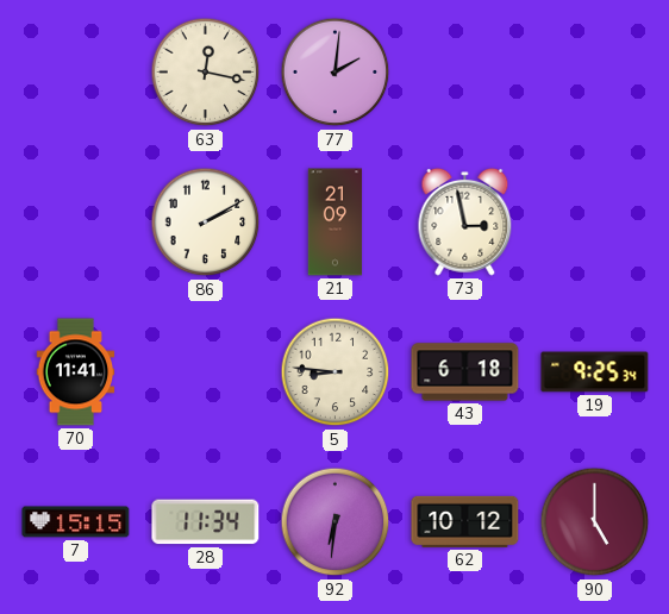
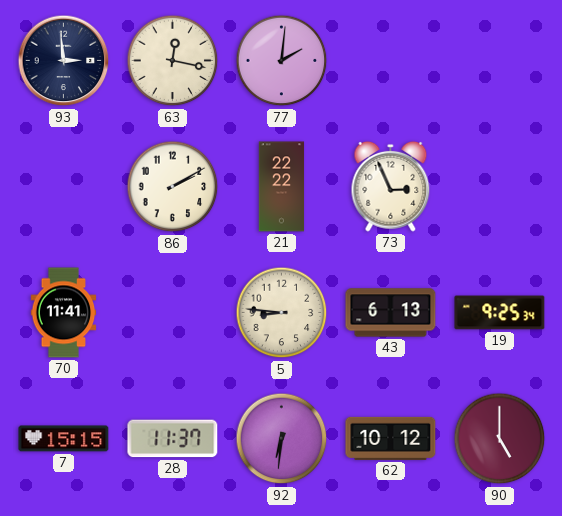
93: none -> 2:59 (64, 61)
21: 21:09 -> 22:22 (282, 187)
73: 2:58 -> 2:56 (391, 186)
43: 6:18 -> 6:13 (391, 313)
28: 11:34 -> 11:37 (173, 439)
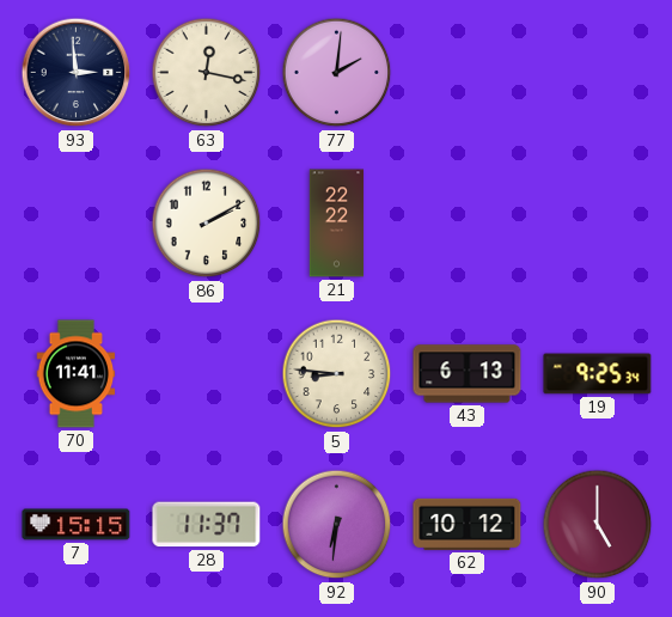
73: 2:56 -> none (391, 186)
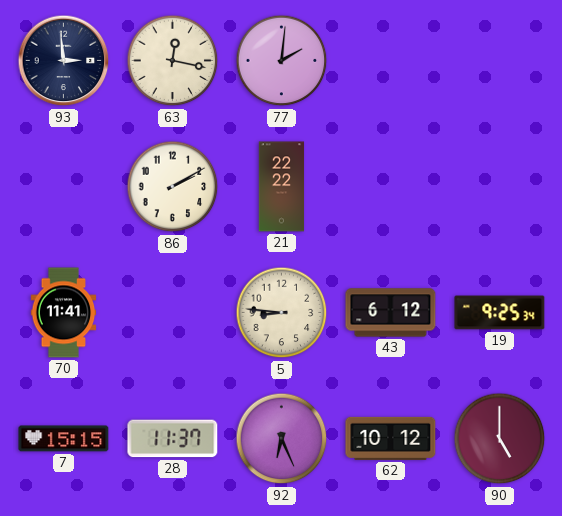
43: 6:13 -> 6:12 (391, 313)
92: 6:31 -> 6:26 (282, 439)
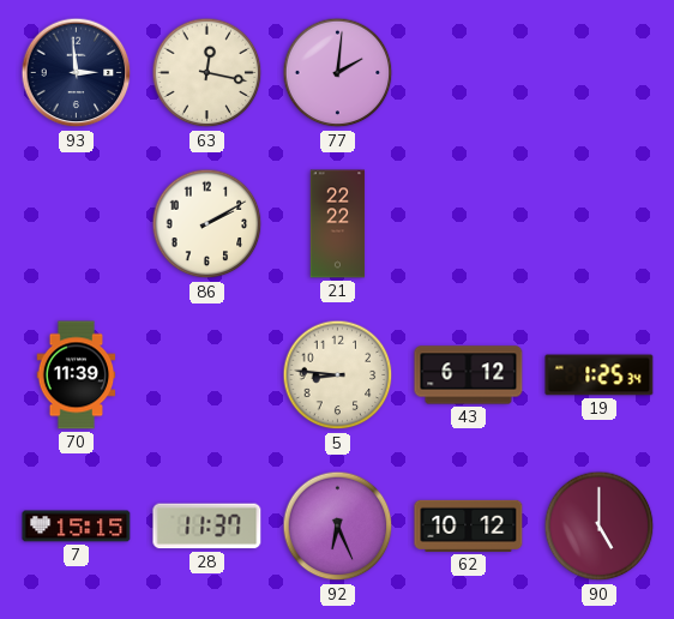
70: 11:41 -> 11:39 (77, 375)
19: 9:25 -> 1:25 (600, 375)
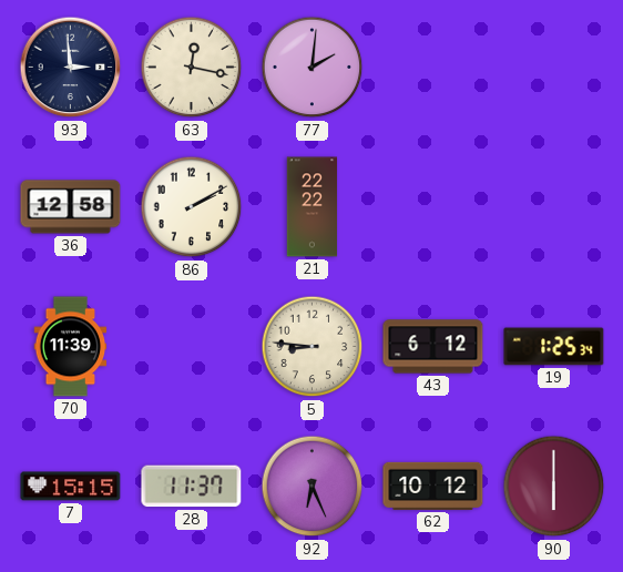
36: none -> 12:58 (71, 207)
90: 5:00 -> 6:00 (554, 487)
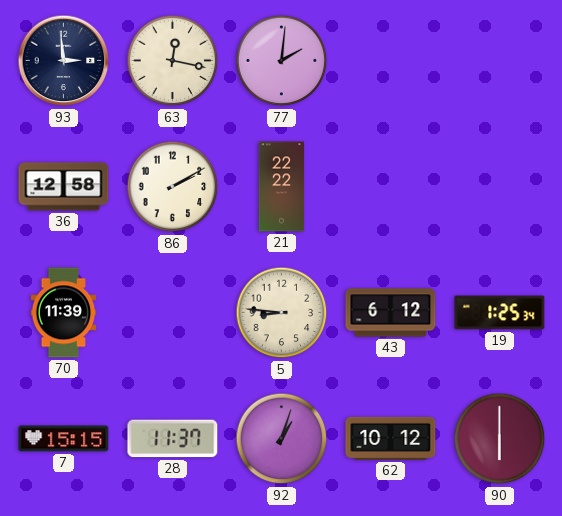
92: 6:26 -> 1:03 (282, 439)
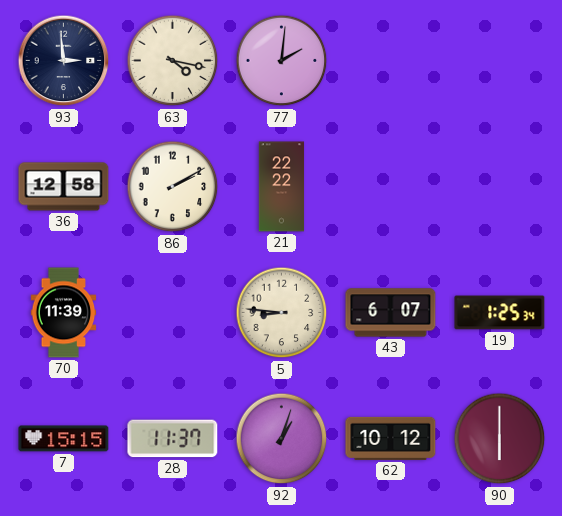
63: 12:17 -> 4:17 (173, 61)
43: 6:12 -> 6:07 (391, 313)
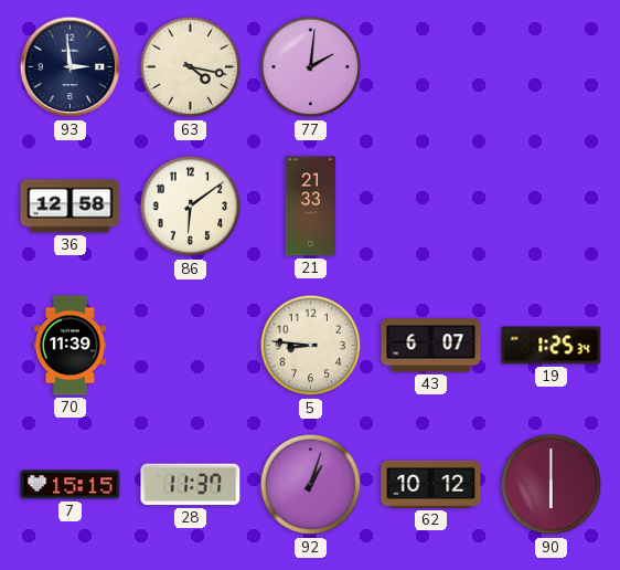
86: 2:10 -> 6:09 (191, 207)
21: 22:22 -> 21:33 (311, 207)
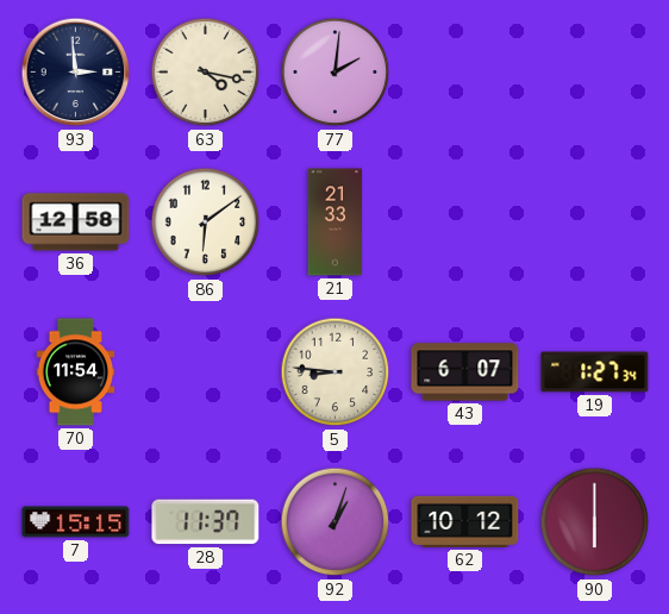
70: 11:39 -> 11:54 (76, 372)
19: 1:25 -> 1:27 (595, 372)
